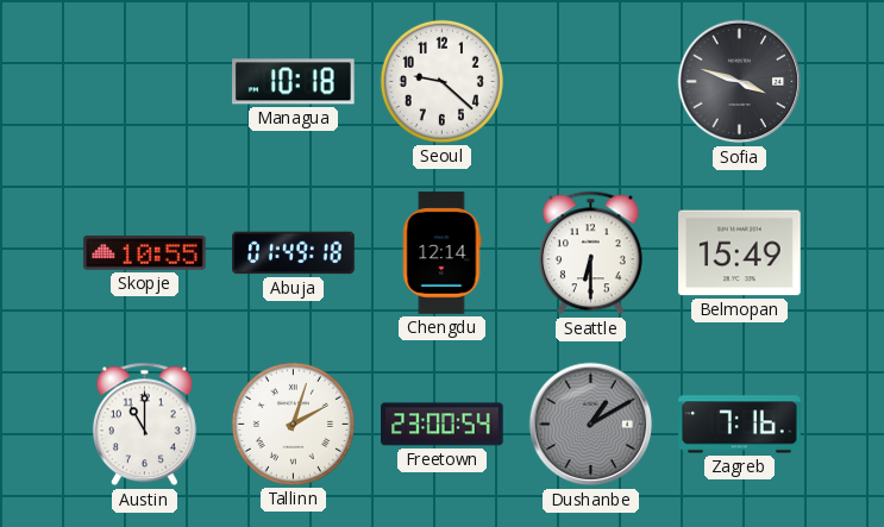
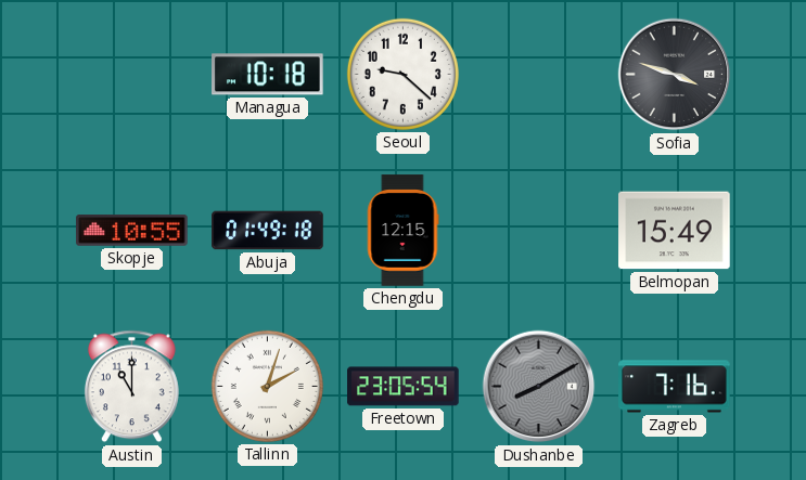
Chengdu: 12:14 -> 12:15 (402, 231)
Seattle: 6:30 -> none (590, 253)
Freetown: 23:00 -> 23:05 (404, 387)
Dushanbe: 1:10 -> 8:10 (539, 387)
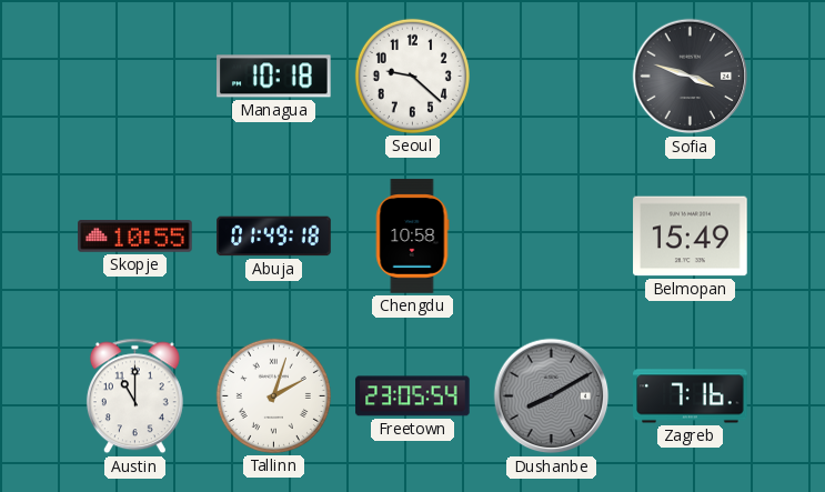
Chengdu: 12:15 -> 10:58 (412, 237)
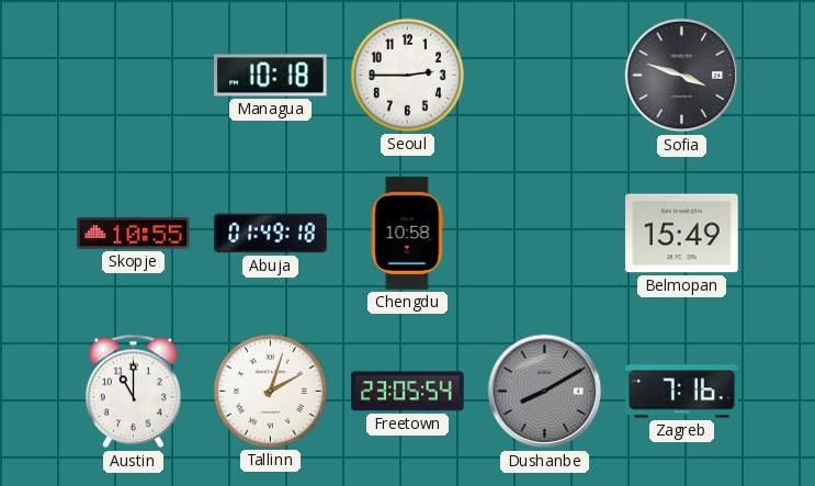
Seoul: 9:22 -> 2:45 (407, 75)
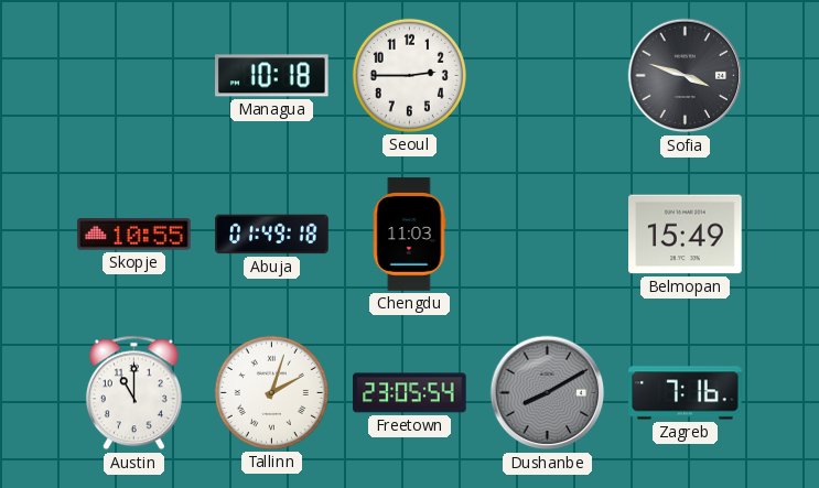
Chengdu: 10:58 -> 11:03 (409, 235)
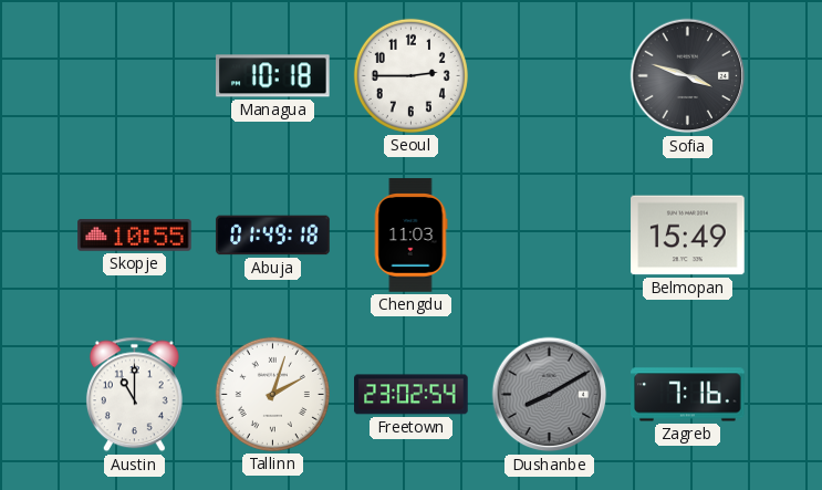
Freetown: 23:05 -> 23:02 (412, 395)
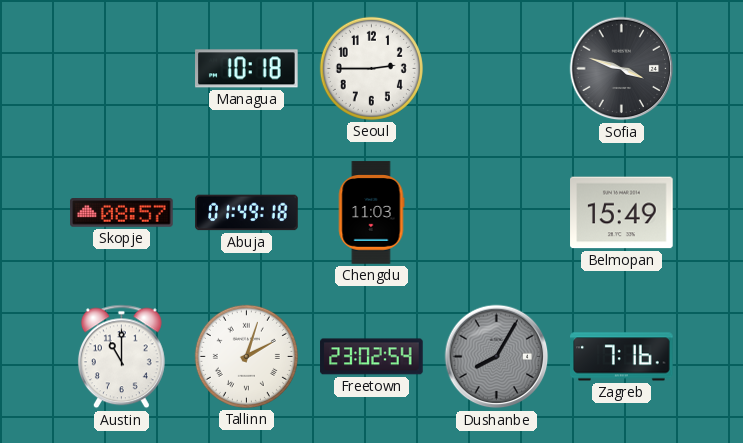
Skopje: 10:55 -> 08:57 (122, 213)
Dushanbe: 8:10 -> 8:05 (497, 357)
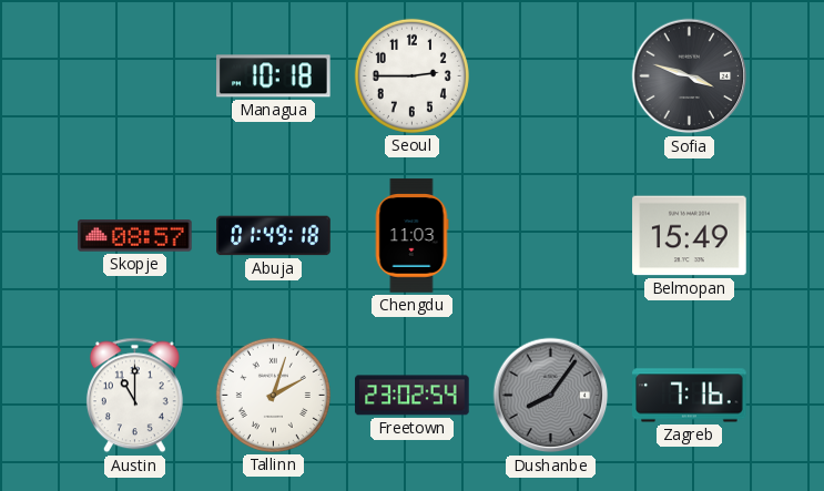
Dushanbe: 8:05 -> 8:06 (551, 396)
